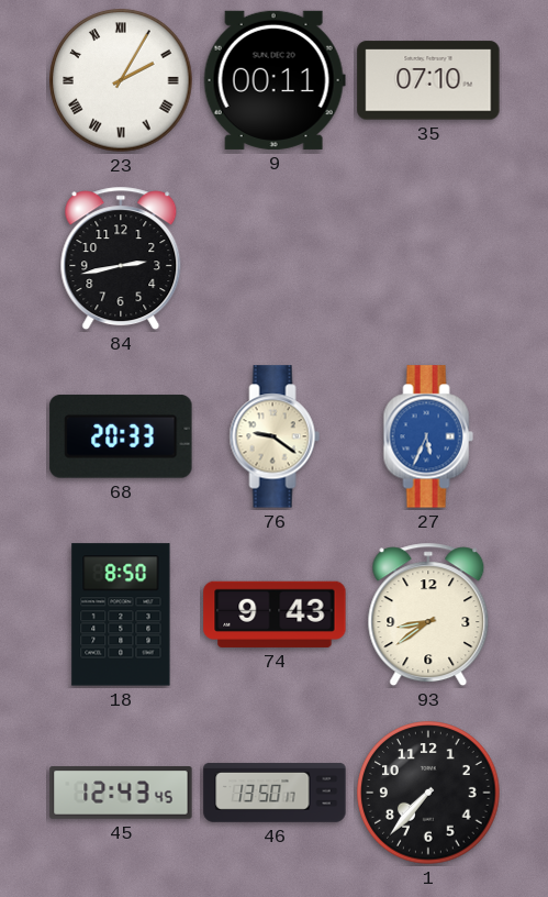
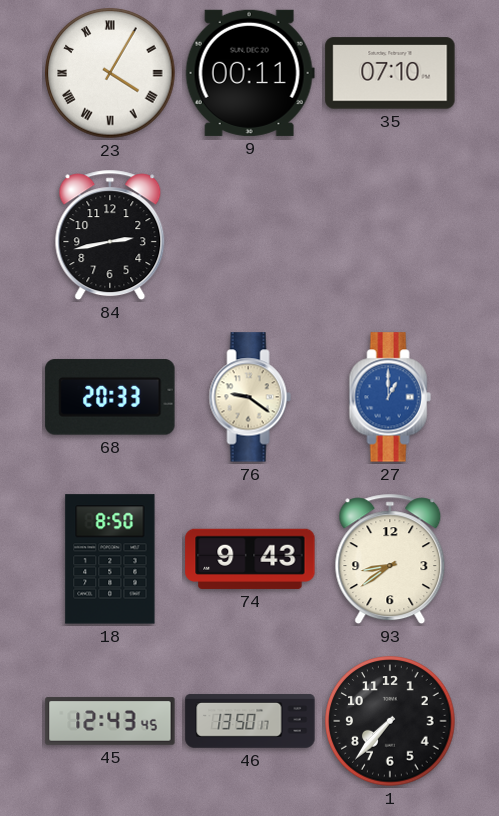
23: 2:05 -> 4:05 (110, 73)
27: 5:34 -> 1:00 (390, 397)
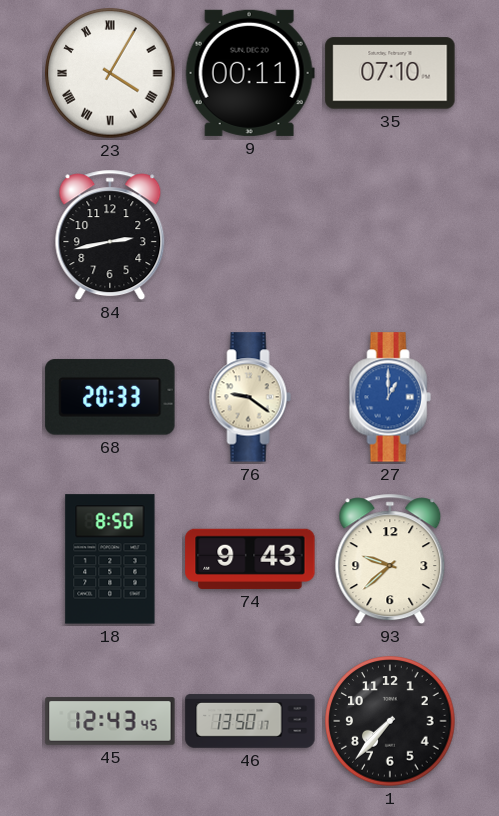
93: 8:39 -> 9:38 (390, 559)
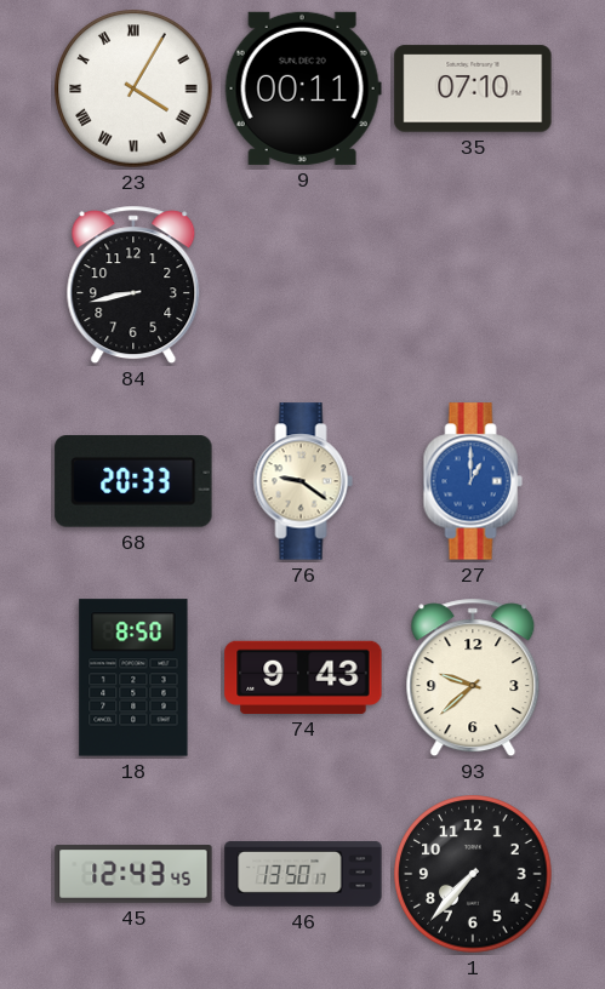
84: 2:43 -> 8:43 (133, 285)
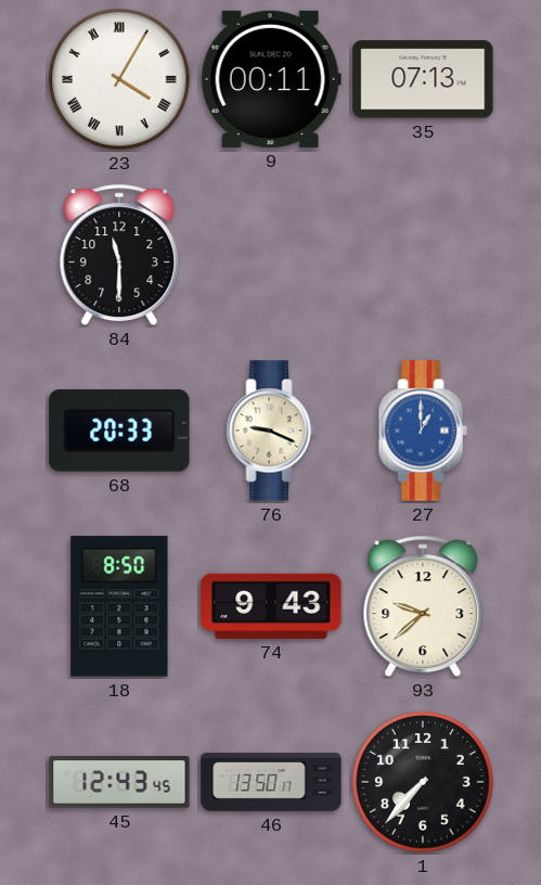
35: 07:10 -> 07:13 (423, 79)
84: 8:43 -> 11:30 (119, 255)
76: 9:21 -> 9:19 (271, 431)
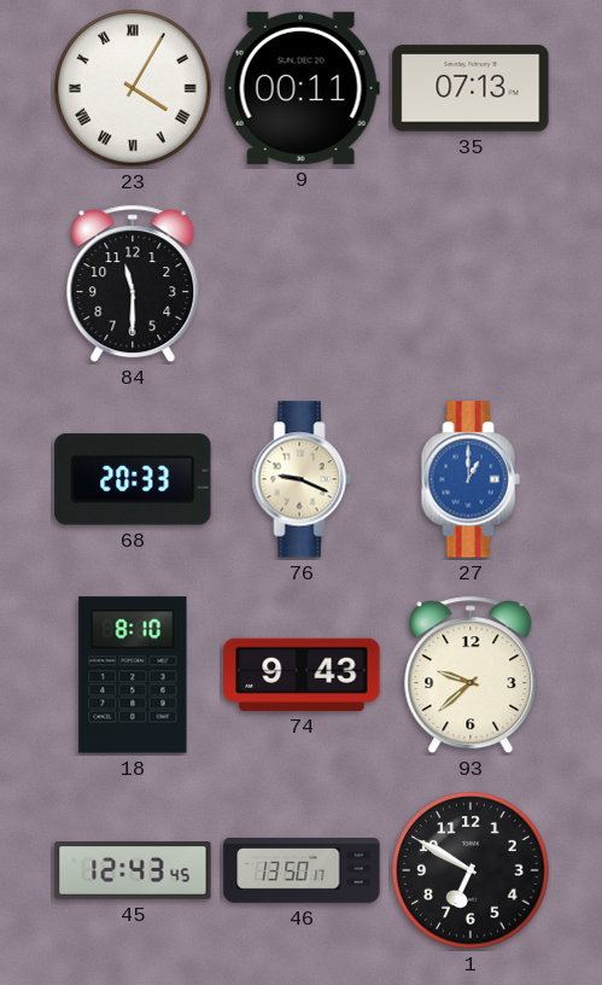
18: 8:50 -> 8:10 (133, 675)
1: 7:37 -> 6:50 (471, 870)
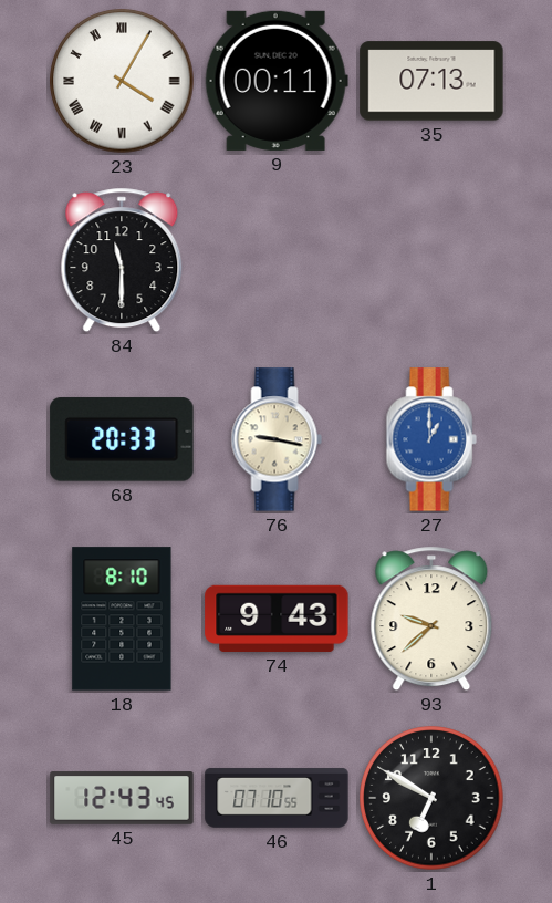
76: 9:19 -> 9:17 (277, 439)
46: 13:50 -> 07:10 (277, 798)
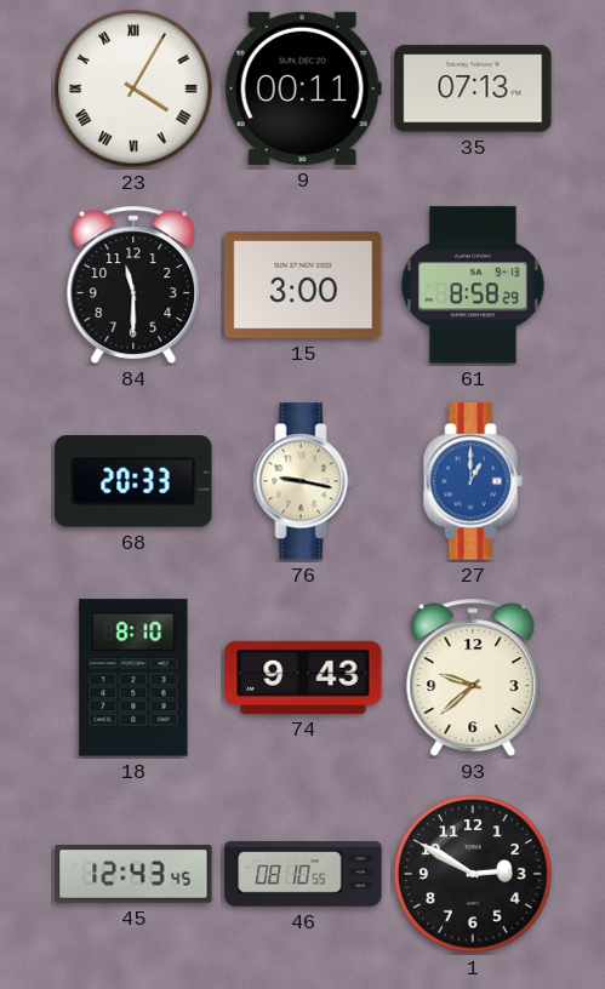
15: none -> 3:00 (303, 285)
61: none -> 8:58 (473, 285)
46: 07:10 -> 08:10 (303, 874)
1: 6:50 -> 2:50 (473, 874)
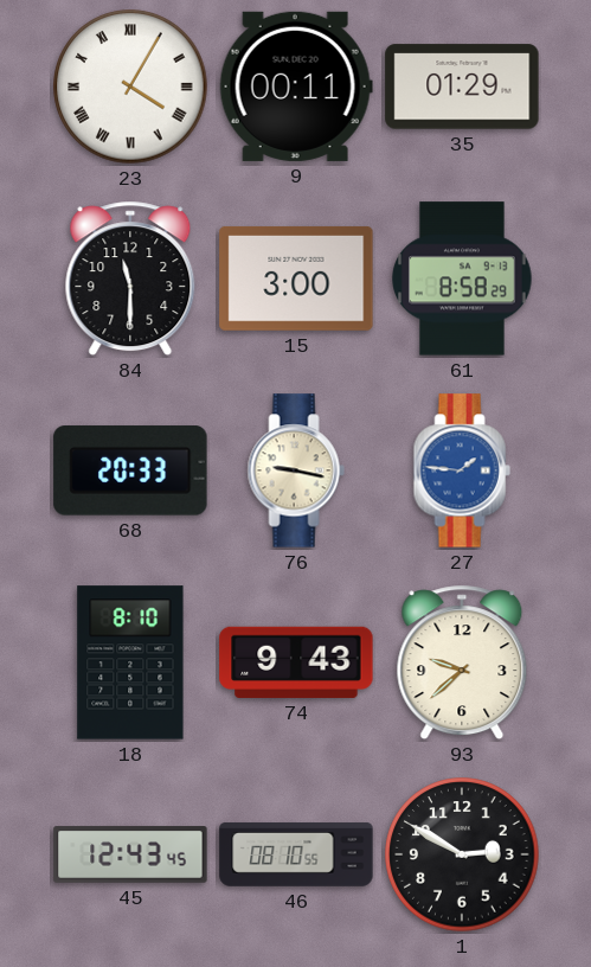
35: 07:13 -> 01:29 (462, 87)
27: 1:00 -> 1:46 (462, 470)
